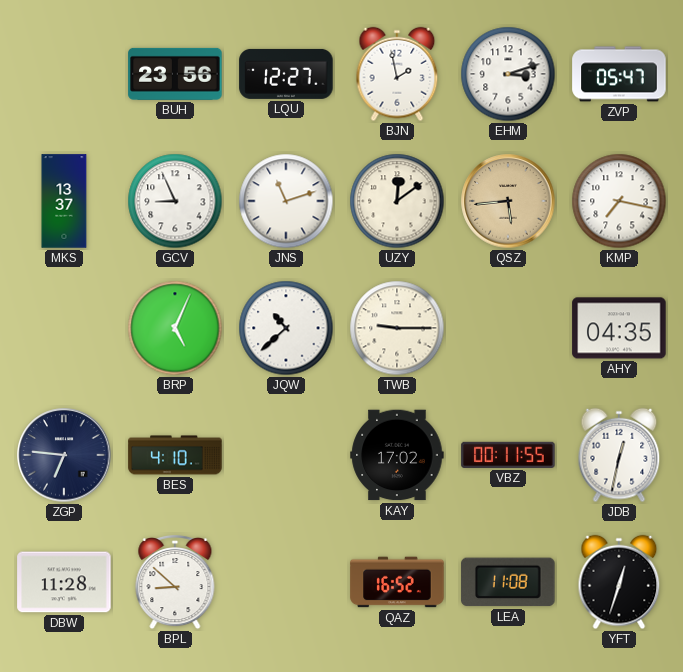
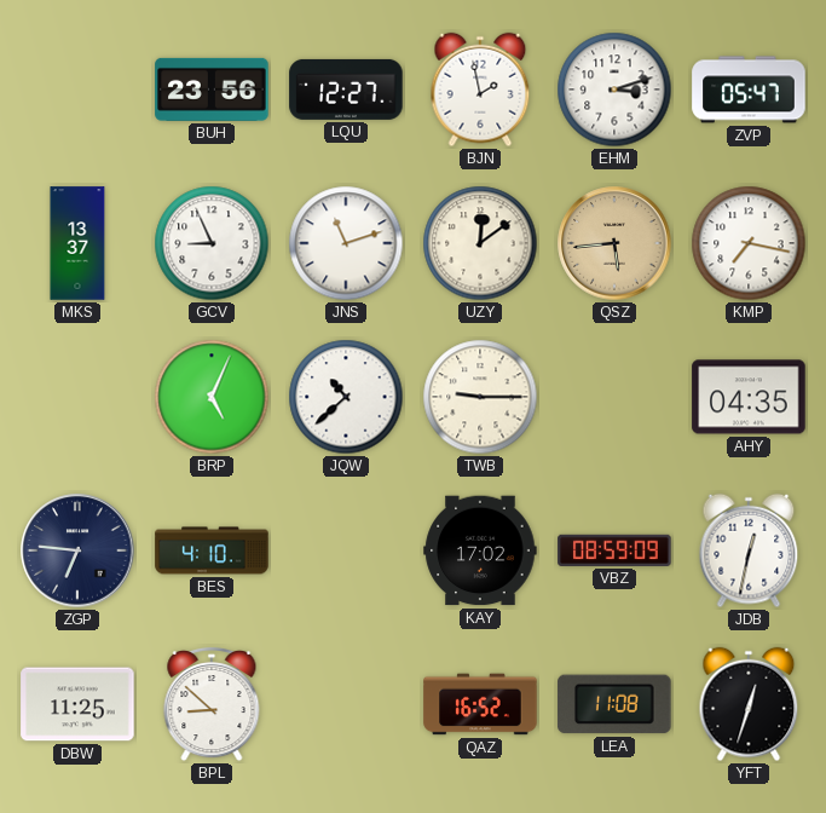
VBZ: 00:11 -> 08:59 (614, 550)
DBW: 11:28 -> 11:25 (77, 704)
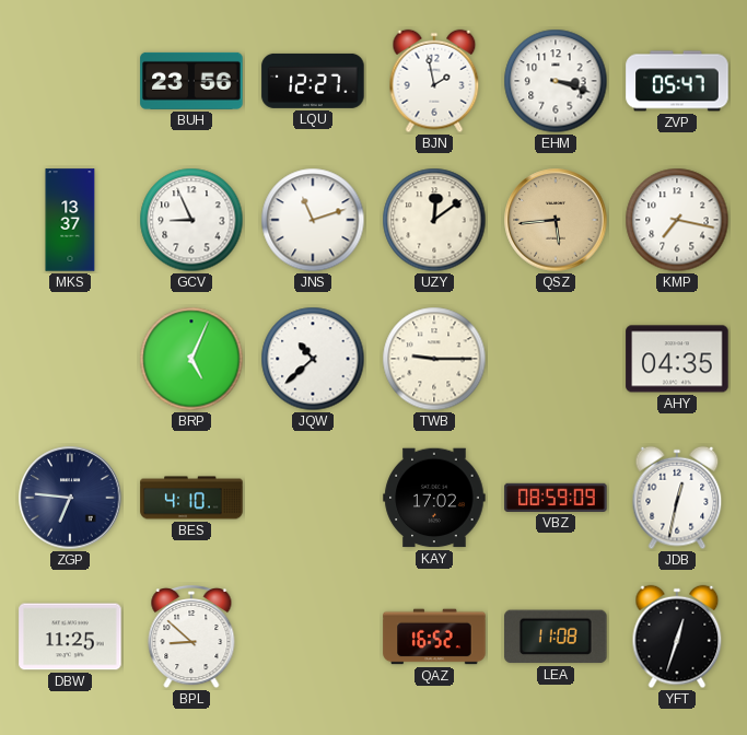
EHM: 3:12 -> 3:18 (556, 81)
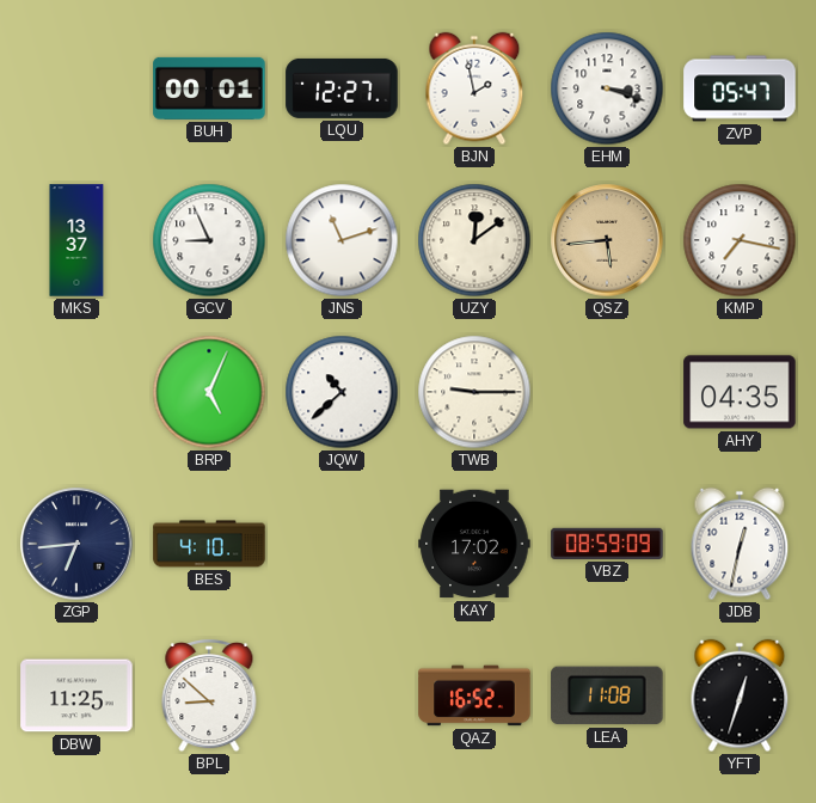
BUH: 23:56 -> 00:01 (209, 88)
ZGP: 6:46 -> 6:44 (76, 544)
